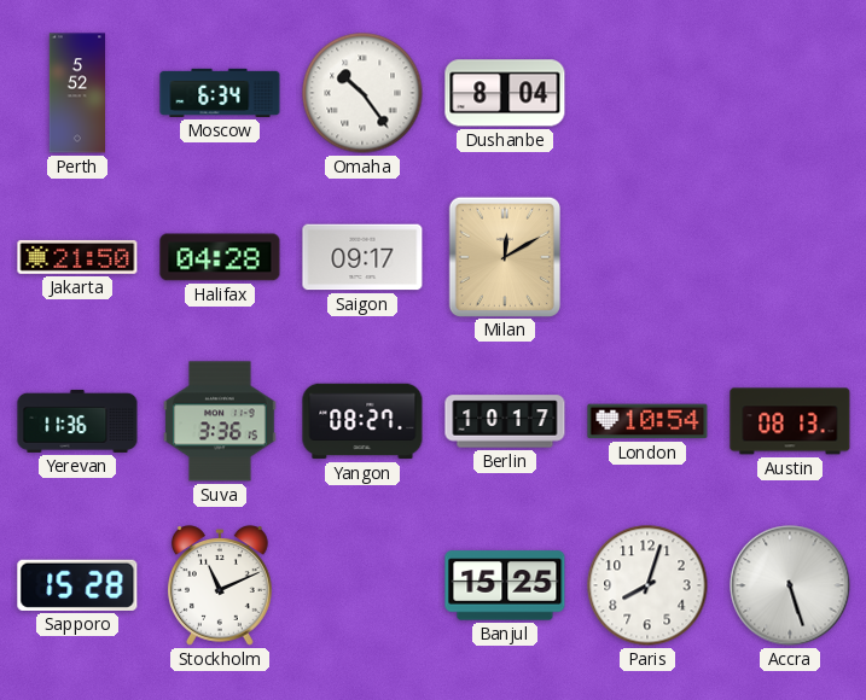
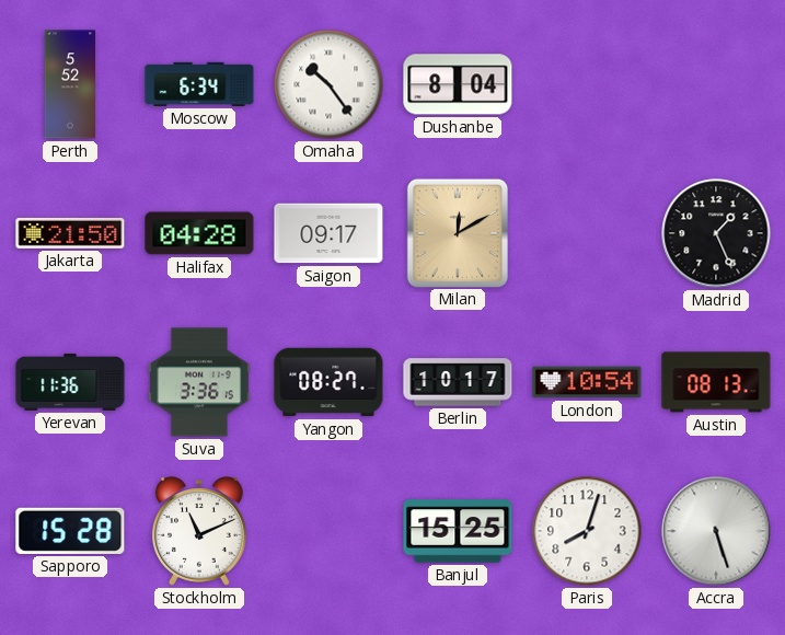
Madrid: none -> 1:26 (716, 233)
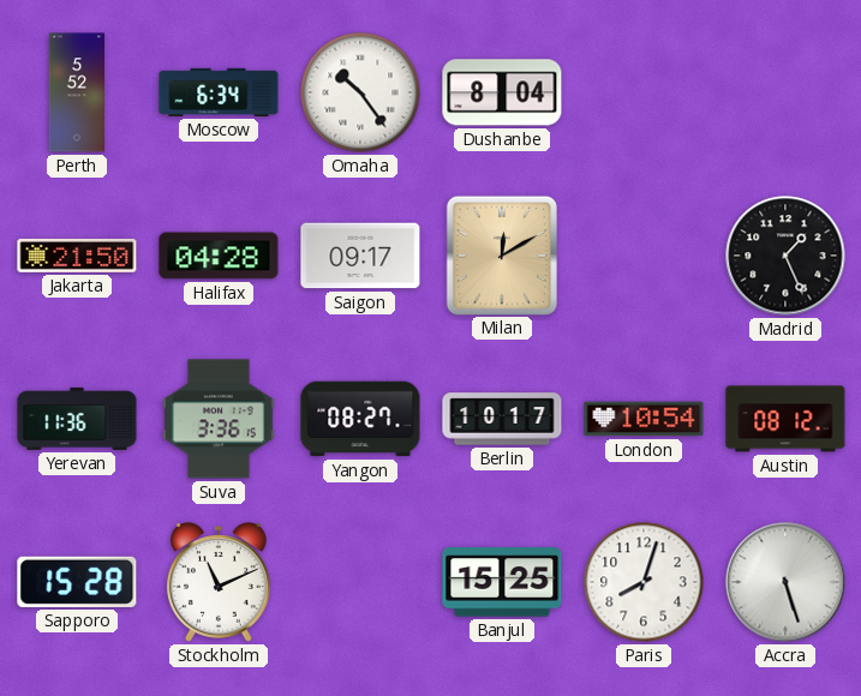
Austin: 08:13 -> 08:12 (785, 419)
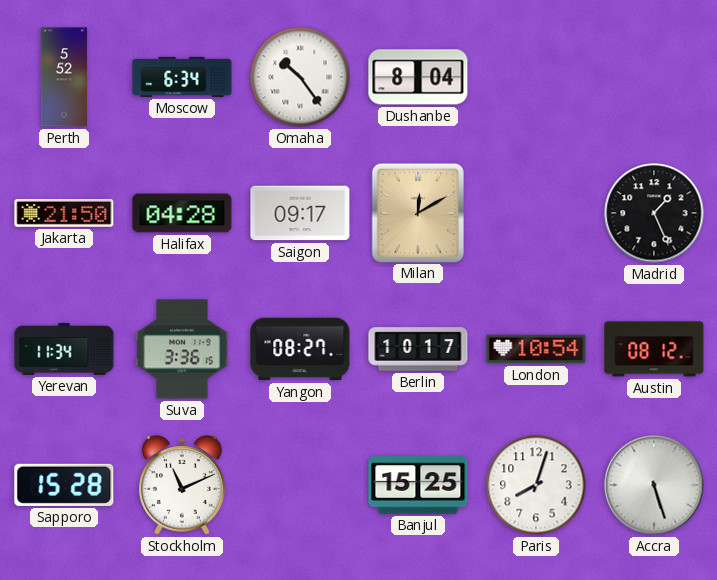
Yerevan: 11:36 -> 11:34 (64, 349)
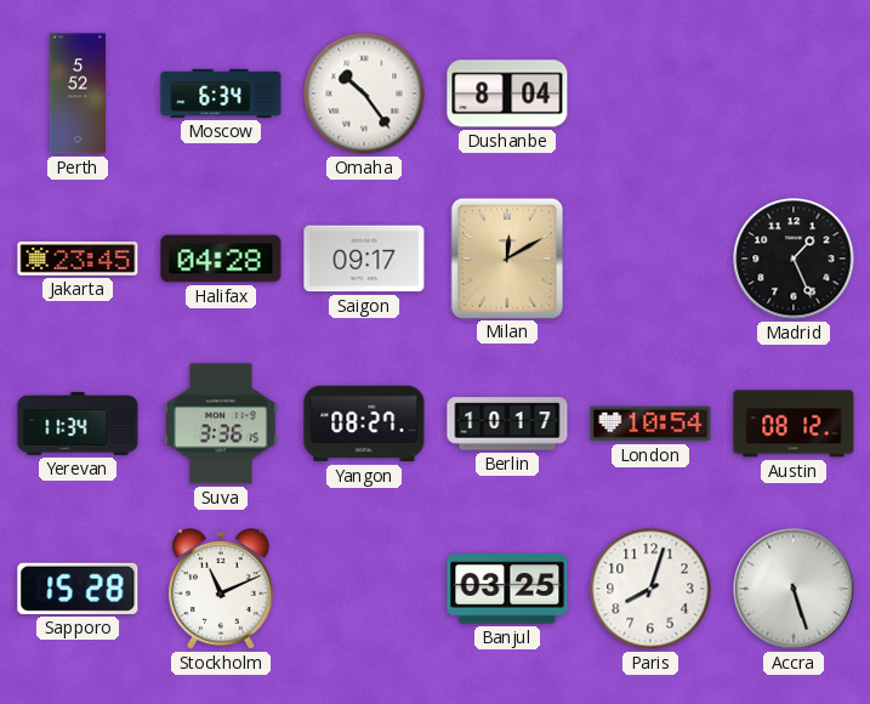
Jakarta: 21:50 -> 23:45 (78, 259)
Banjul: 15:25 -> 03:25 (507, 589)
